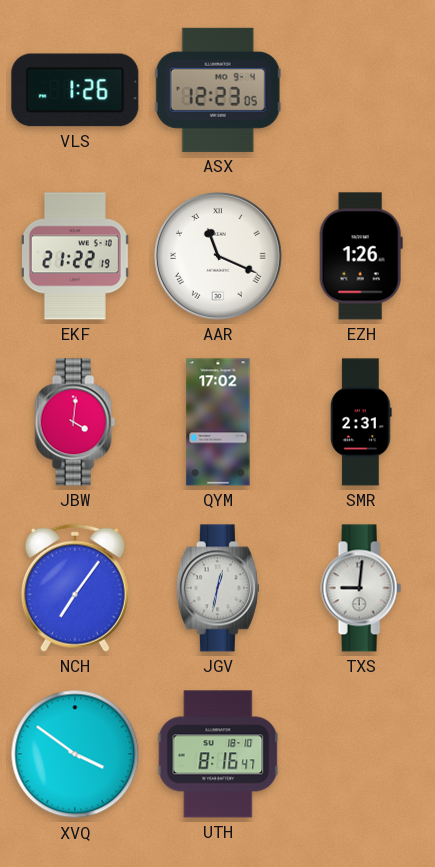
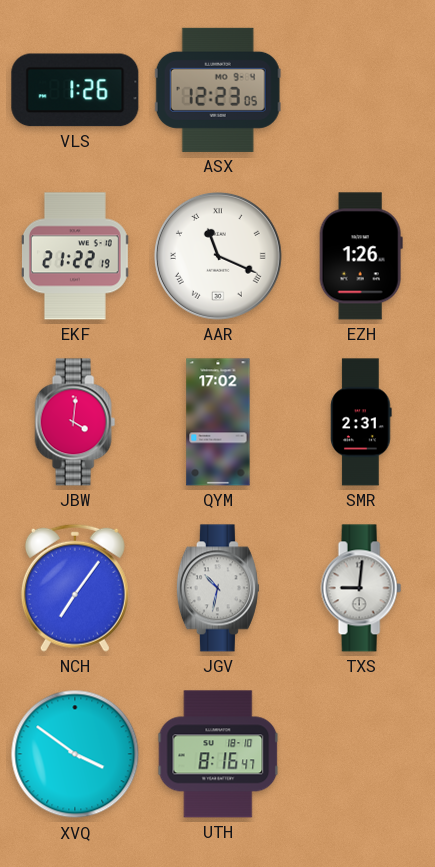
JGV: 12:32 -> 10:32 (218, 588)
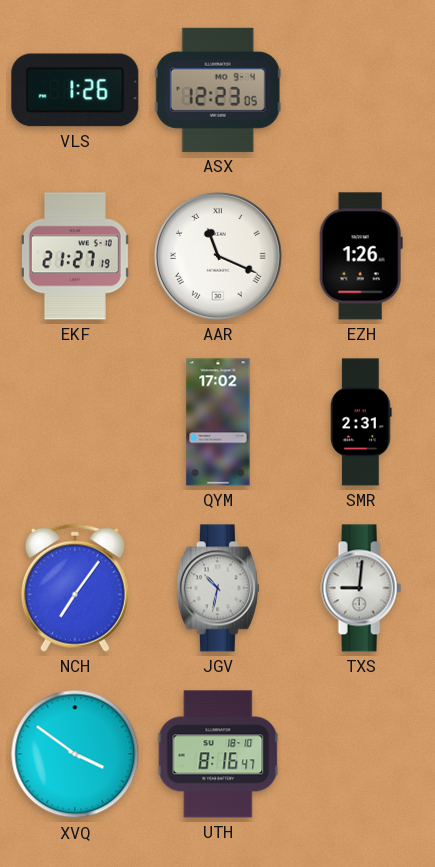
EKF: 21:22 -> 21:27 (75, 256)
JBW: 4:01 -> none (75, 422)
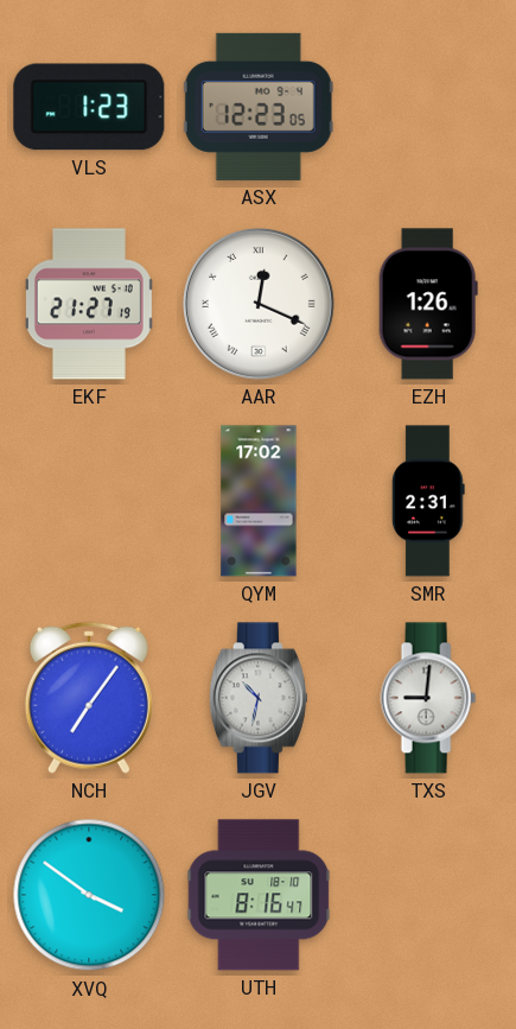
VLS: 1:26 -> 1:23 (89, 107)
AAR: 11:19 -> 12:19 (259, 304)
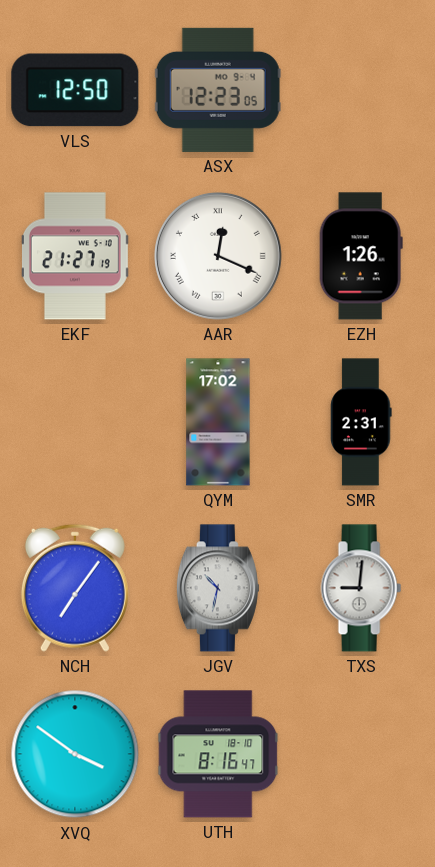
VLS: 1:23 -> 12:50 (75, 90)
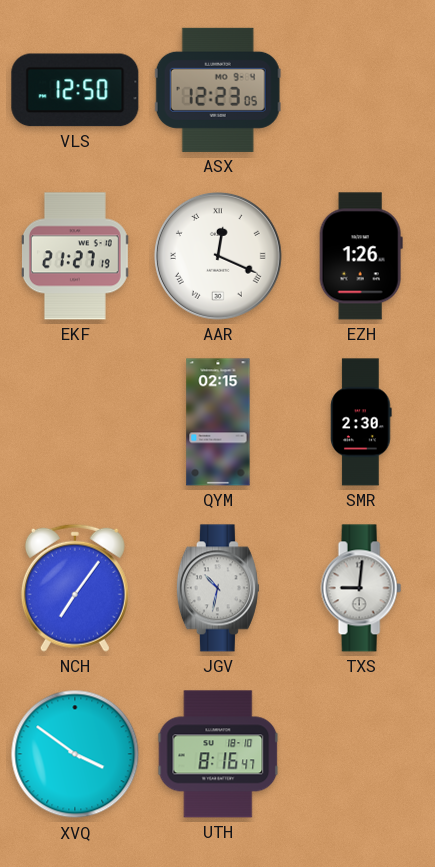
QYM: 17:02 -> 02:15 (218, 422)
SMR: 2:31 -> 2:30 (361, 422)
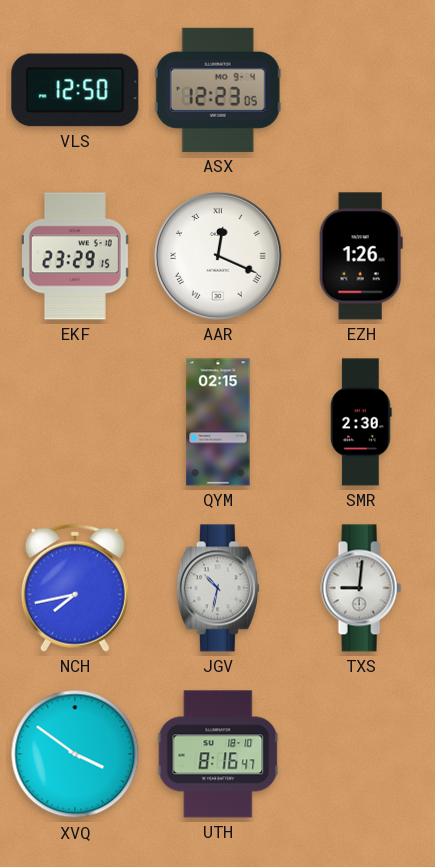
EKF: 21:27 -> 23:29 (75, 256)
NCH: 7:06 -> 7:43 (75, 588)
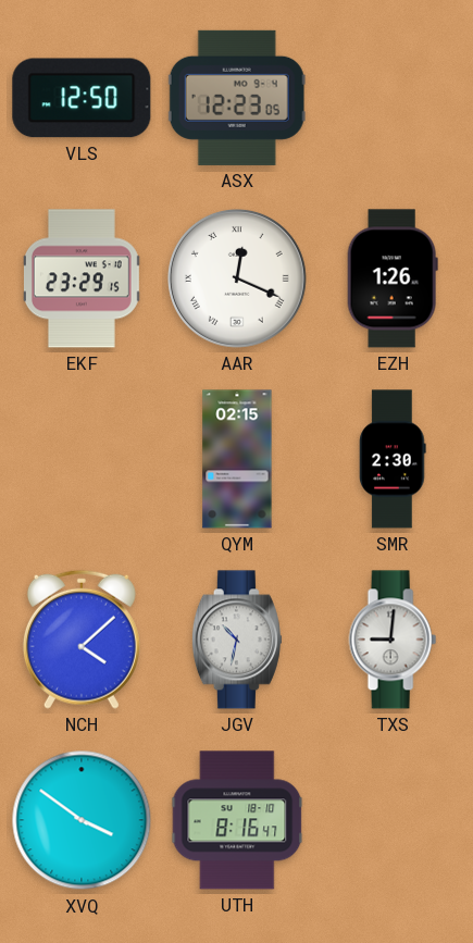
NCH: 7:43 -> 4:08 (82, 640)
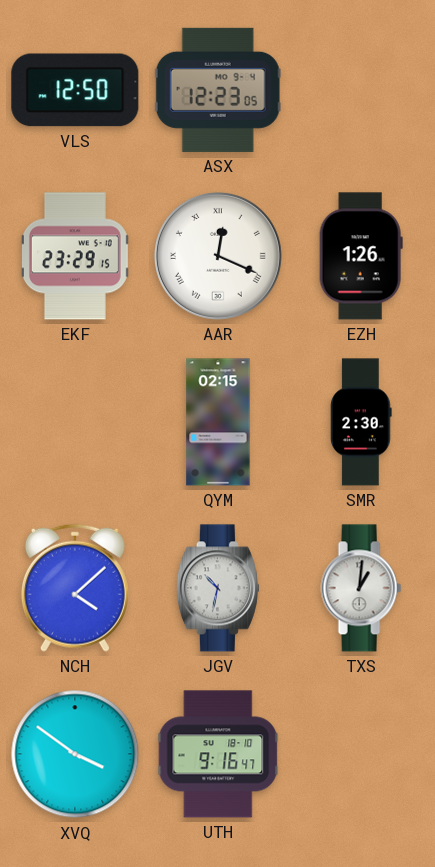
TXS: 9:01 -> 1:01 (361, 588)
UTH: 8:16 -> 9:16 (218, 754)
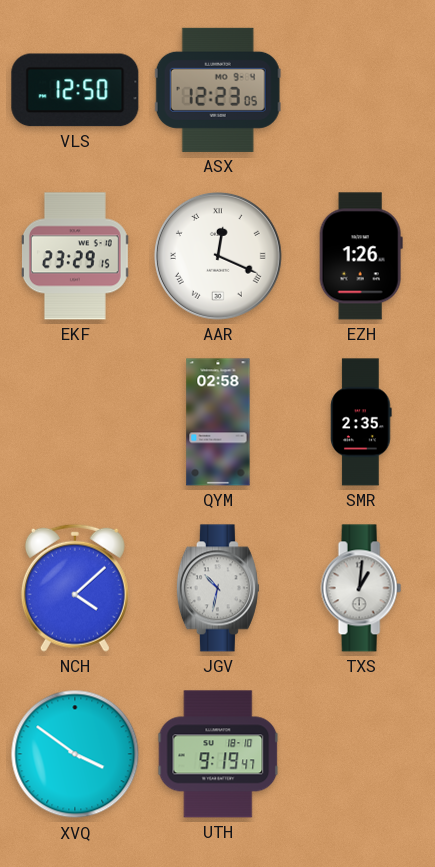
QYM: 02:15 -> 02:58 (218, 422)
SMR: 2:30 -> 2:35 (361, 422)
UTH: 9:16 -> 9:19 (218, 754)
